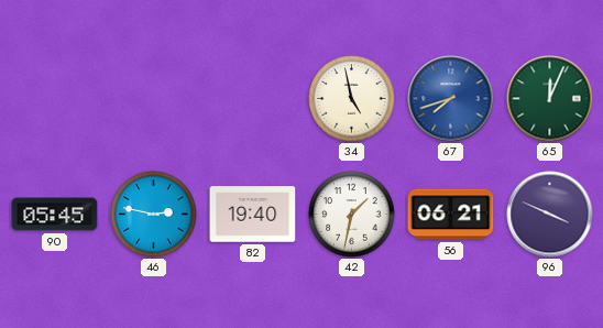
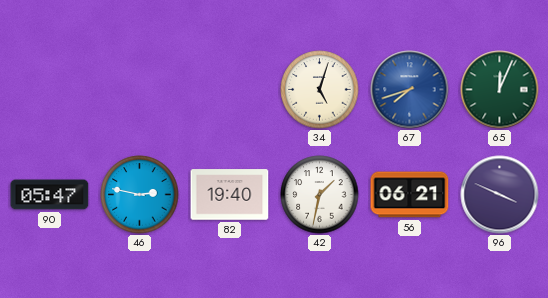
34: 4:58 -> 5:03 (320, 90)
90: 05:45 -> 05:47 (50, 195)
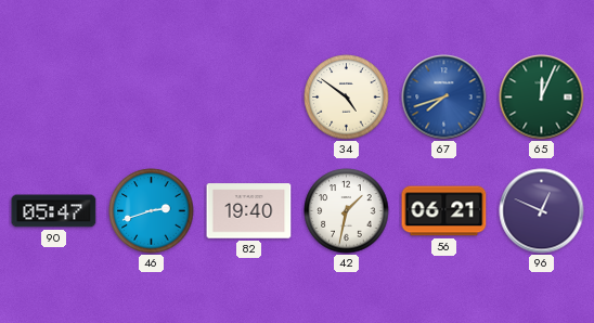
34: 5:03 -> 4:51 (347, 98)
46: 2:47 -> 2:42 (152, 211)
96: 3:49 -> 12:49 (542, 211)
